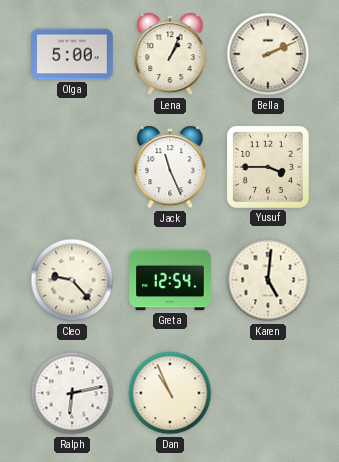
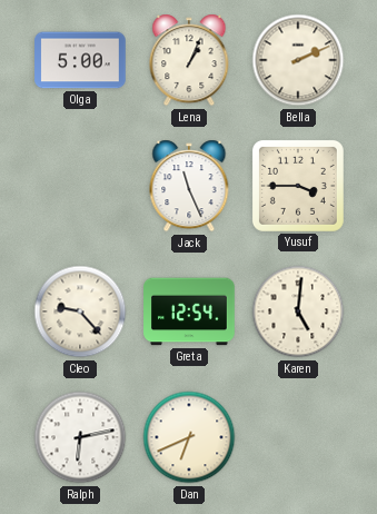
Dan: 10:56 -> 6:41 (189, 437)
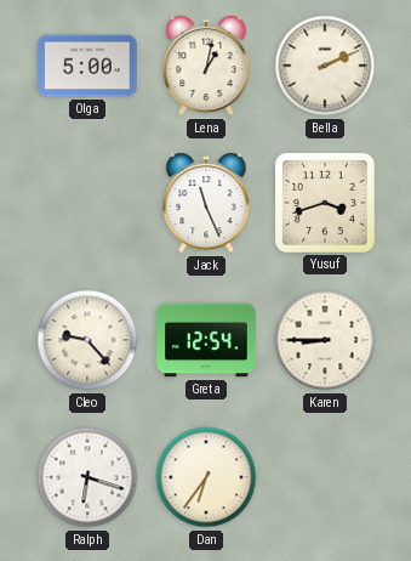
Lena: 1:04 -> 1:02 (206, 66)
Yusuf: 3:45 -> 3:42 (325, 203)
Karen: 5:01 -> 8:45 (325, 340)
Ralph: 6:13 -> 6:18 (87, 477)
Dan: 6:41 -> 6:36 (206, 477)
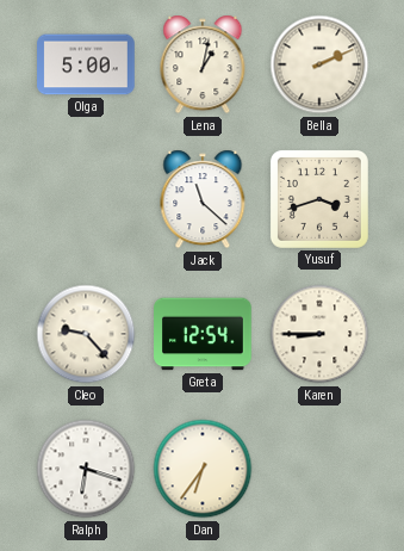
Jack: 11:26 -> 11:22 (203, 199)
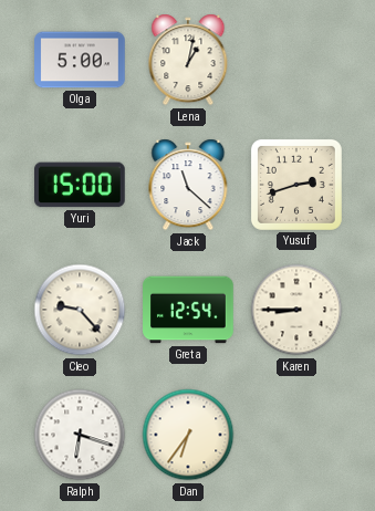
Bella: 2:11 -> none (319, 64)
Yuri: none -> 15:00 (81, 185)
Yusuf: 3:42 -> 2:42 (296, 185)
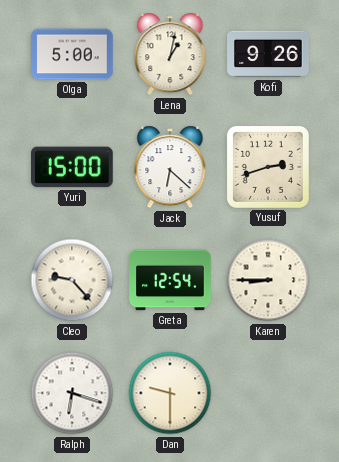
Kofi: none -> 9:26 (268, 54)
Jack: 11:22 -> 6:22 (170, 167)
Dan: 6:36 -> 9:30 (170, 393)
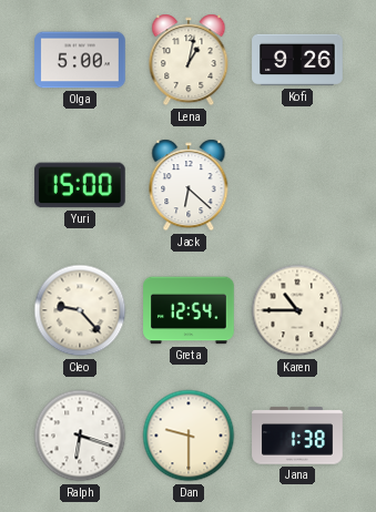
Yusuf: 2:42 -> none (268, 167)
Karen: 8:45 -> 10:45 (297, 310)
Jana: none -> 1:38 (297, 436)
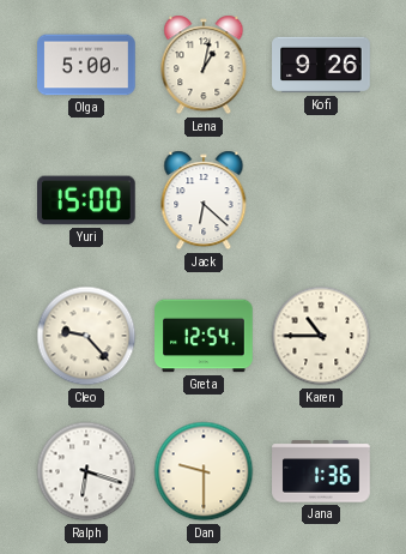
Jana: 1:38 -> 1:36 (321, 471)
